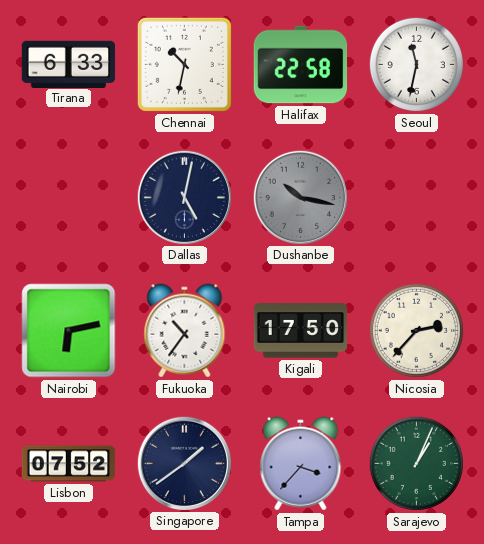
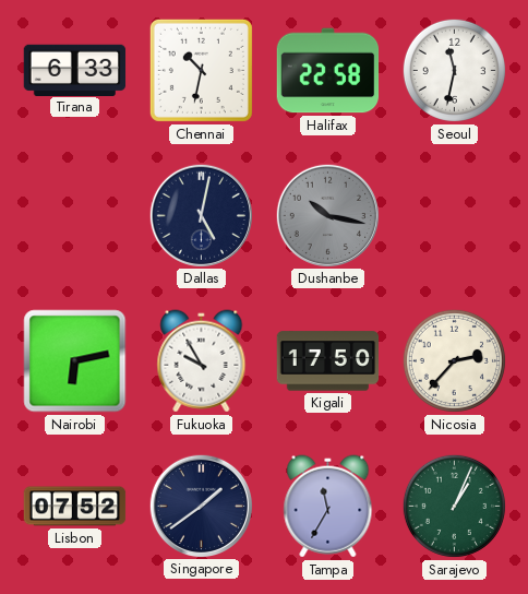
Fukuoka: 10:36 -> 9:55 (202, 361)
Tampa: 3:37 -> 11:35 (328, 507)
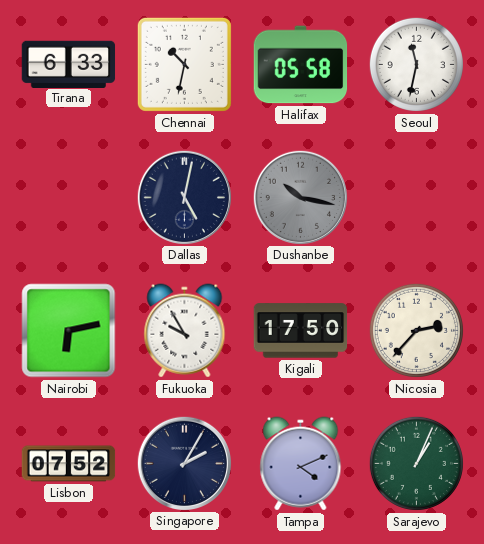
Halifax: 22:58 -> 05:58 (301, 65)
Singapore: 1:39 -> 2:05 (184, 463)
Tampa: 11:35 -> 4:11 (301, 464)
